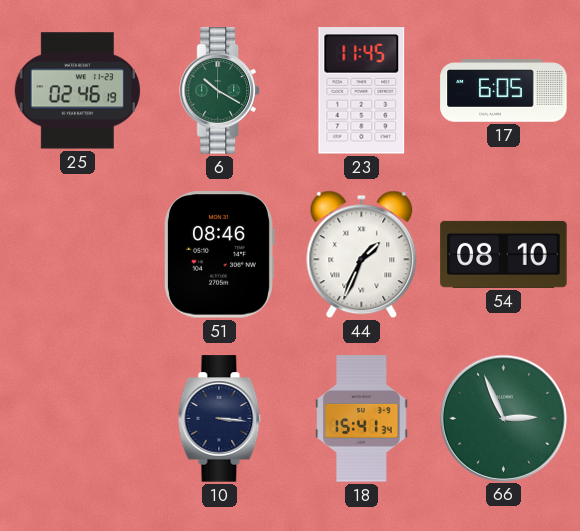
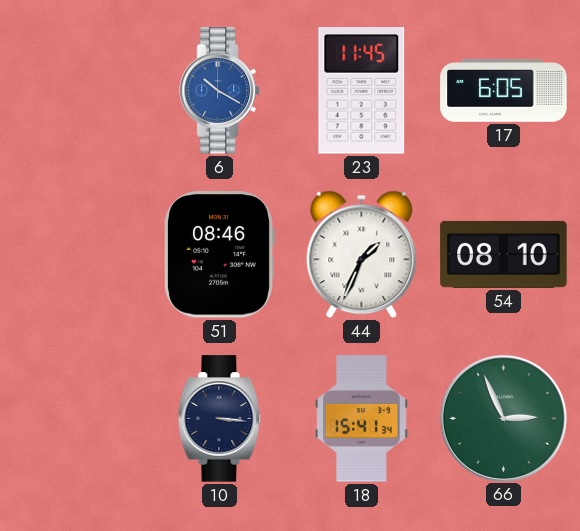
25: 02:46 -> none (77, 91)
6 dial: green -> blue (219, 91)
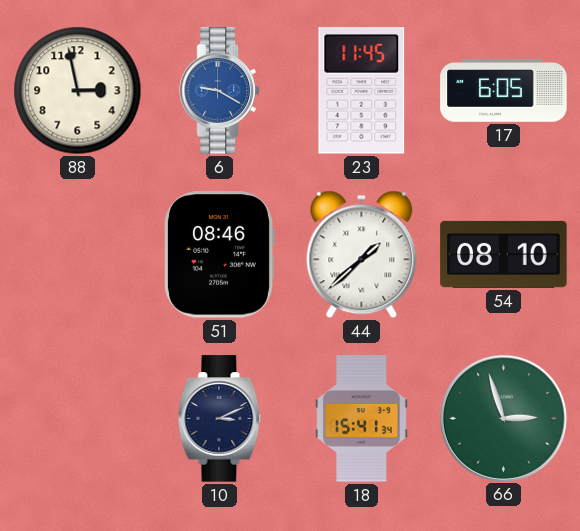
88: none -> 2:58 (78, 91)
6: 10:20 -> 9:20 (219, 91)
44: 1:34 -> 1:38 (362, 255)
10: 3:16 -> 3:11 (220, 419)
66: 2:56 -> 2:57 (503, 418)
